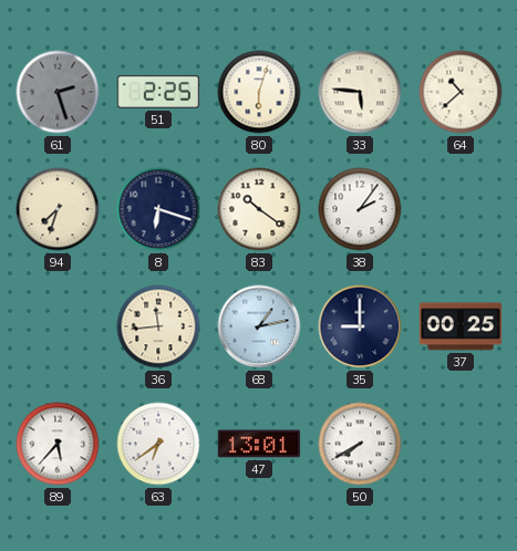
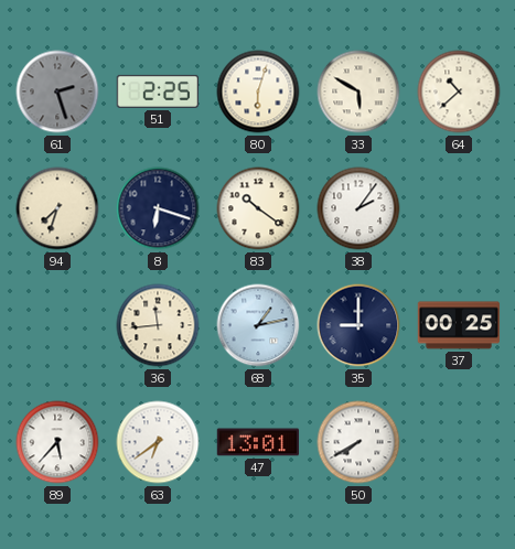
33: 5:46 -> 5:50 (358, 91)
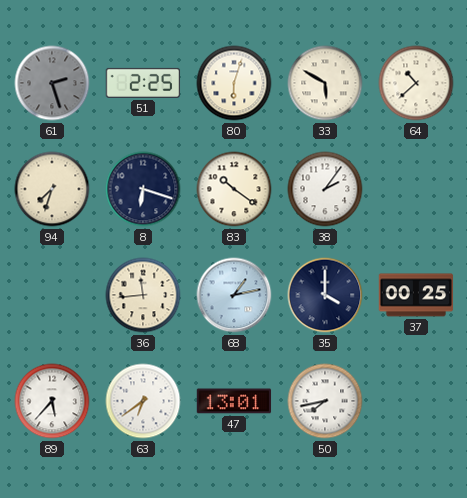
35: 9:00 -> 4:00 (325, 295)
50: 7:40 -> 7:43 (325, 401)
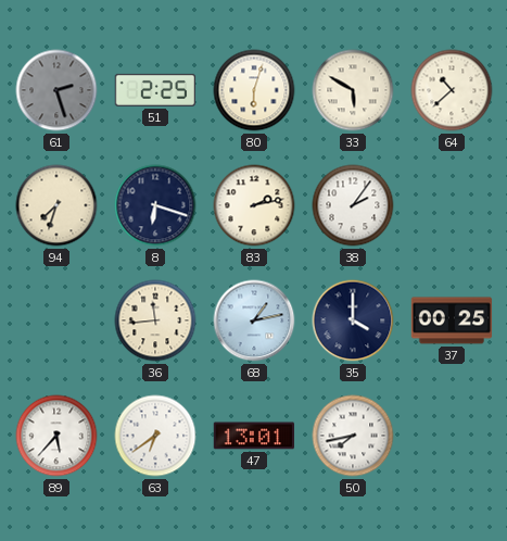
83: 10:21 -> 2:13 (254, 205)
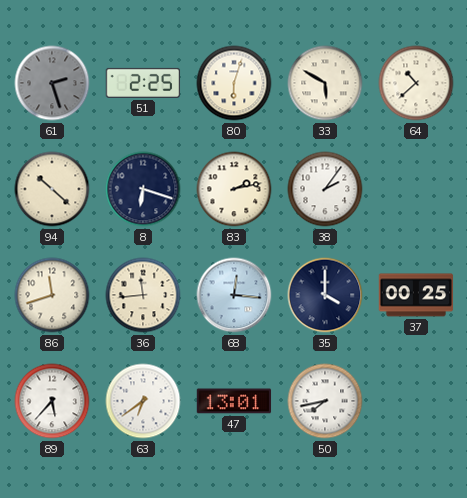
94: 7:33 -> 10:22 (52, 189)
86: none -> 11:42 (52, 295)
68: 1:13 -> 12:16 (234, 295)
